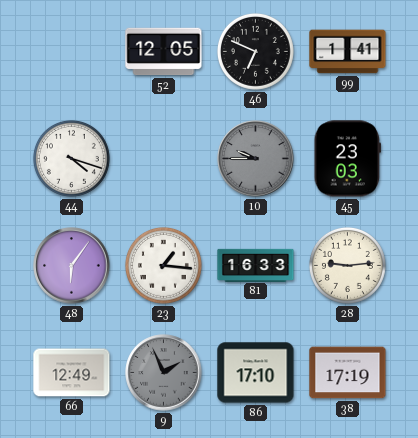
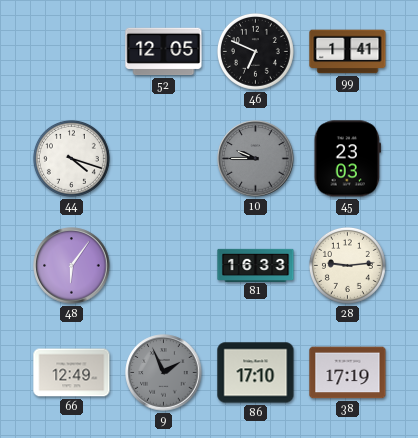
23: 1:16 -> none (163, 265)
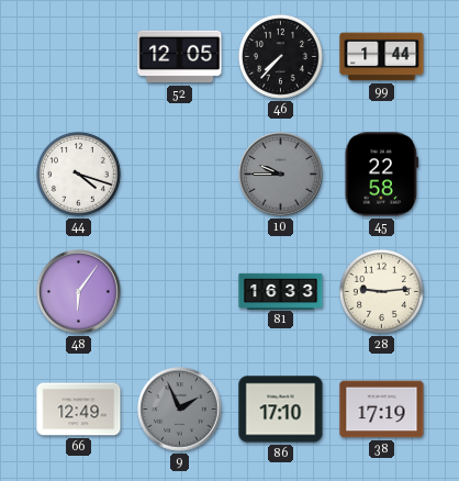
46: 6:49 -> 7:37 (280, 56)
99: 1:41 -> 1:44 (382, 57)
45: 23:03 -> 22:58 (382, 175)
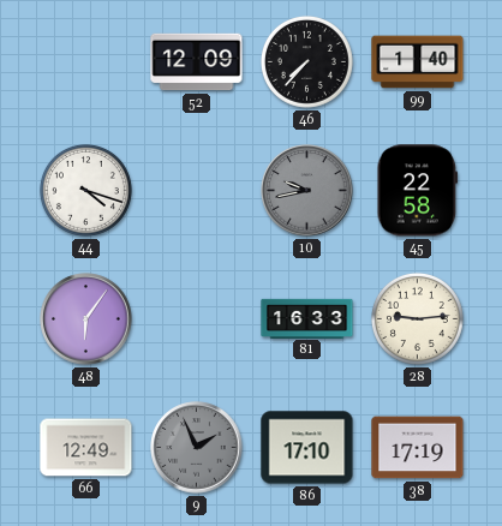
52: 12:05 -> 12:09 (197, 62)
99: 1:44 -> 1:40 (418, 62)
10: 9:45 -> 9:43 (307, 191)
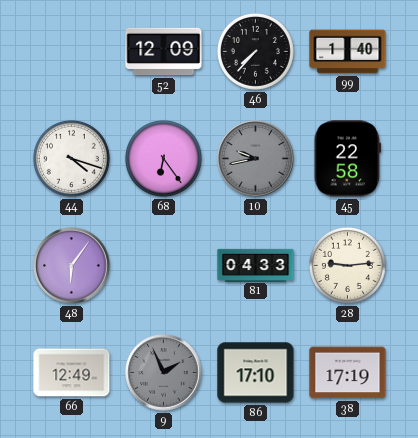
68: none -> 6:24 (163, 158)
81: 16:33 -> 04:33 (256, 265)
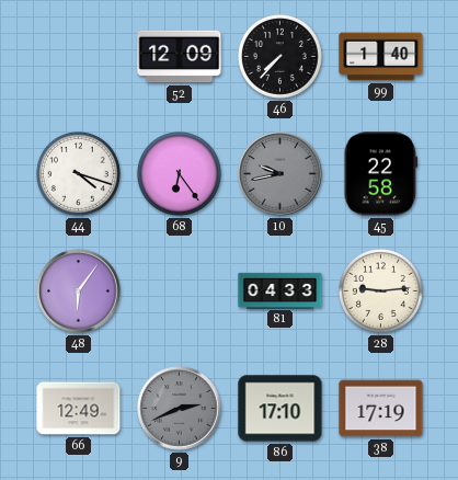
9: 1:56 -> 2:41 (180, 409)
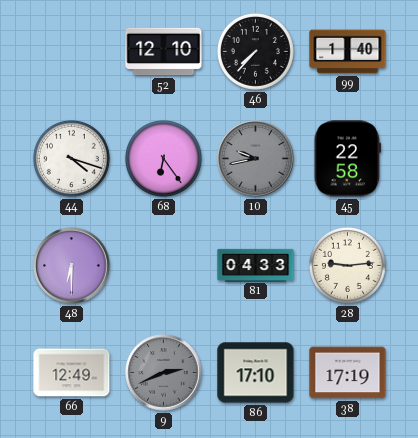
52: 12:09 -> 12:10 (164, 52)
48: 6:06 -> 6:30 (72, 266)
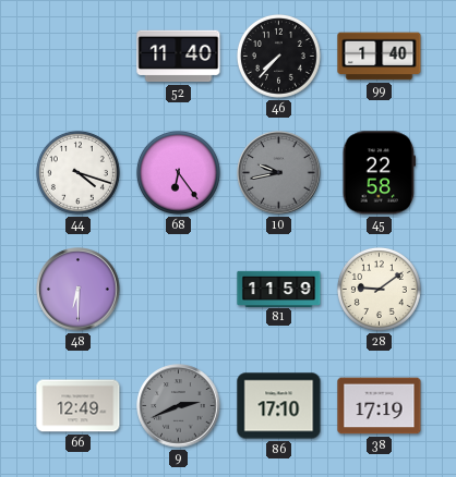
52: 12:10 -> 11:40 (179, 57)
81: 04:33 -> 11:59 (279, 289)
28: 9:14 -> 9:09 (379, 289)
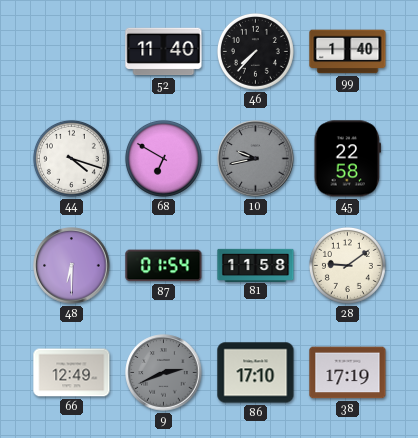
68: 6:24 -> 6:50 (163, 158)
87: none -> 01:54 (164, 266)
81: 11:59 -> 11:58 (256, 265)
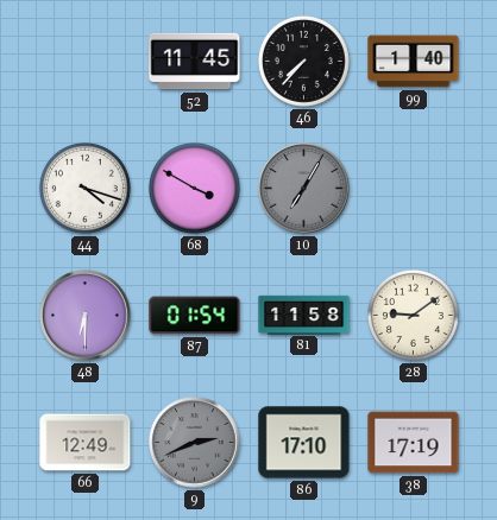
52: 11:40 -> 11:45 (195, 62)
68: 6:50 -> 3:50 (194, 188)
10: 9:43 -> 7:05 (304, 189)
45: 22:58 -> none (348, 159)
